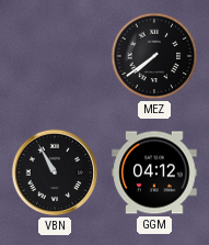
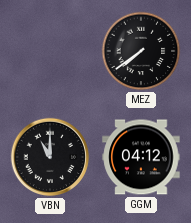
VBN: 10:55 -> 11:00 (50, 157)
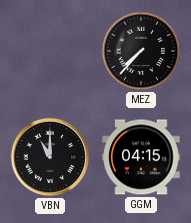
MEZ: 7:39 -> 7:37 (141, 51)
GGM: 04:12 -> 04:15 (141, 157)
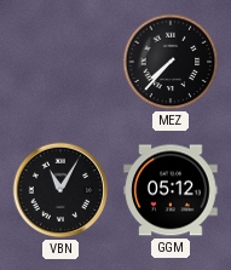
VBN: 11:00 -> 11:05 (60, 190)
GGM: 04:15 -> 05:12 (171, 190)
